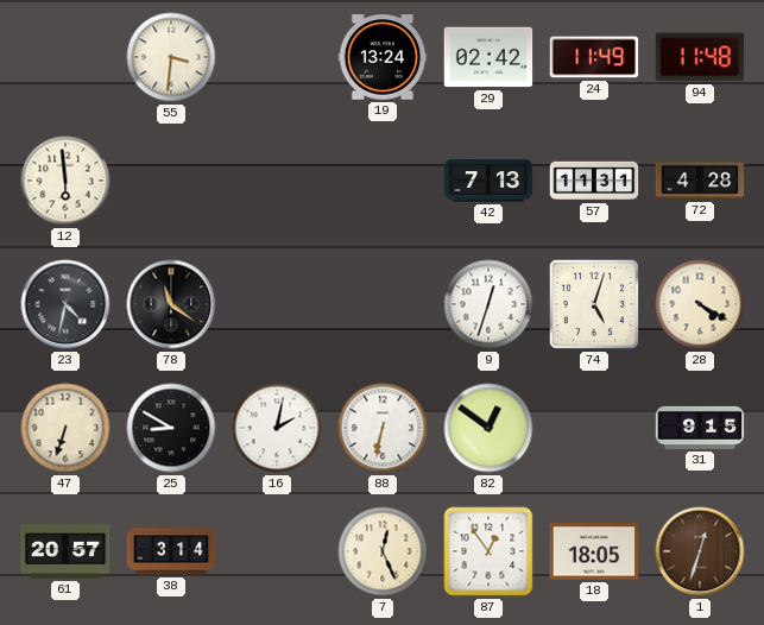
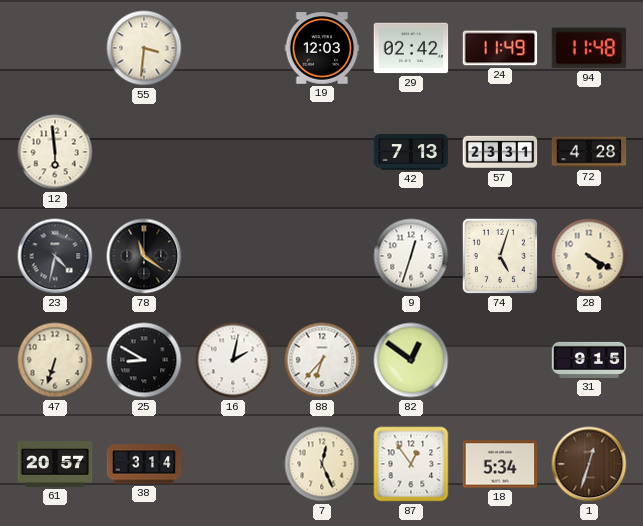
19: 13:24 -> 12:03 (322, 48)
57: 11:31 -> 23:31 (500, 152)
88: 6:32 -> 6:37 (322, 360)
18: 18:05 -> 5:34 (500, 464)
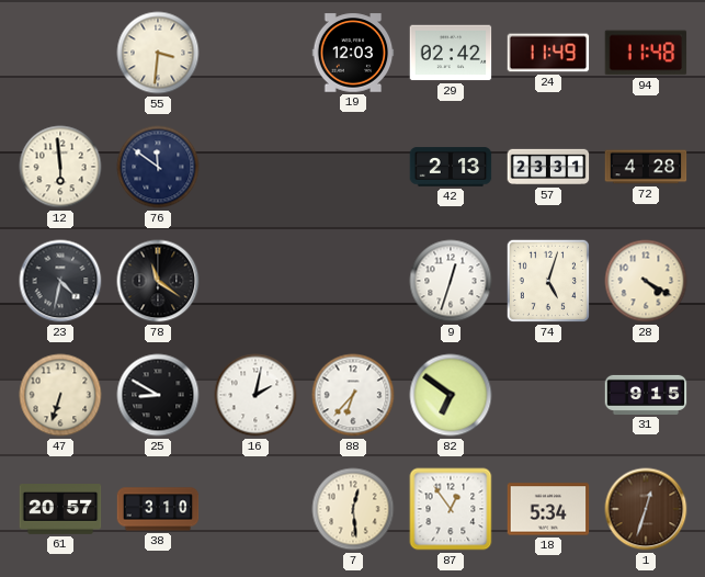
76: none -> 11:51 (158, 167)
42: 7:13 -> 2:13 (451, 167)
82: 12:51 -> 6:51 (451, 395)
38: 3:14 -> 3:10 (158, 509)
7: 12:26 -> 12:29 (353, 509)
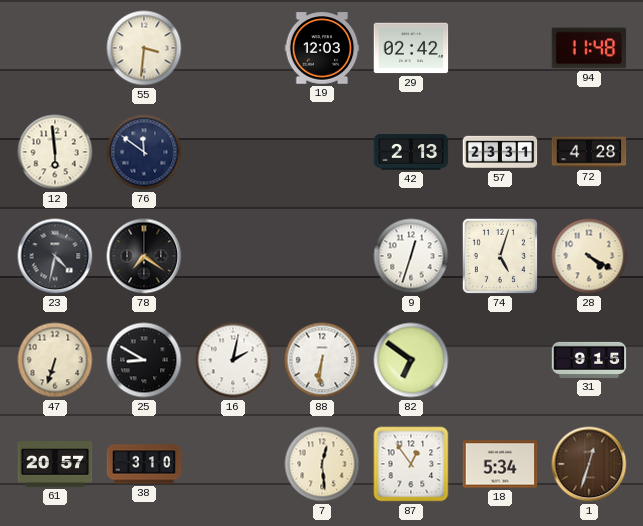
24: 11:49 -> none (548, 53)
78: 11:21 -> 7:21 (144, 256)
88: 6:37 -> 6:31 (322, 360)
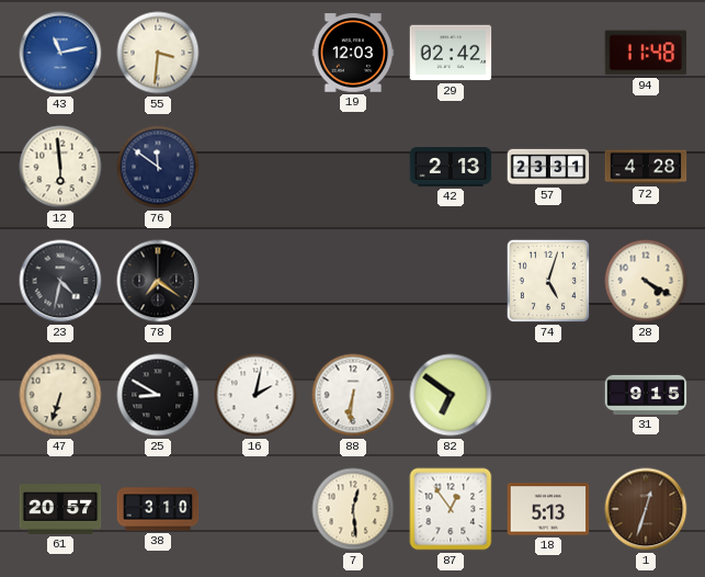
43: none -> 11:13 (60, 53)
9: 12:33 -> none (411, 256)
18: 5:34 -> 5:13 (548, 509)
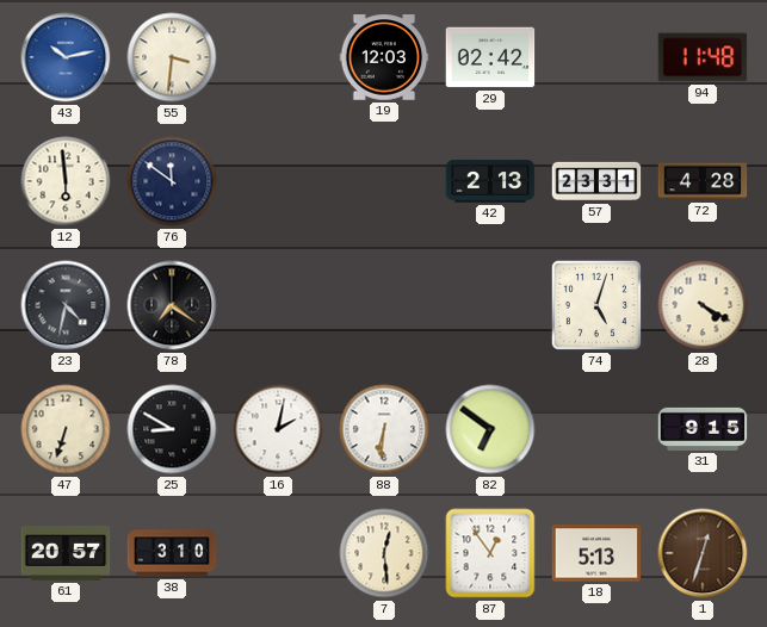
43: 11:13 -> 10:13 (66, 57)
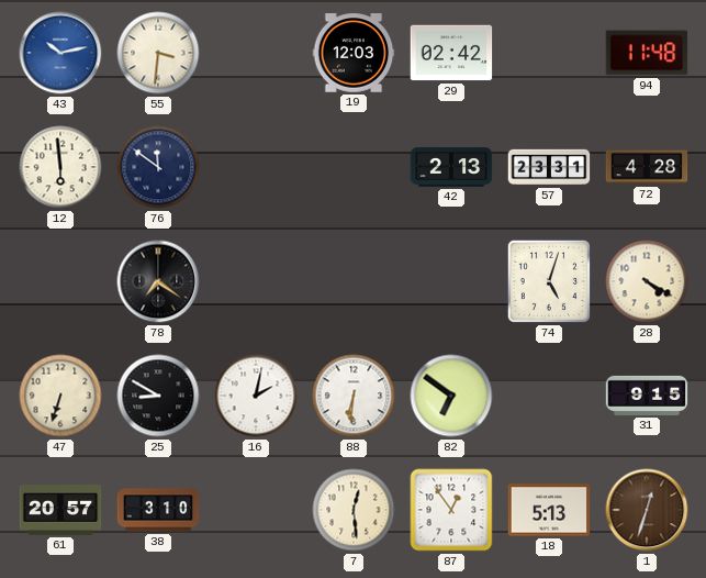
23: 4:32 -> none (66, 305)
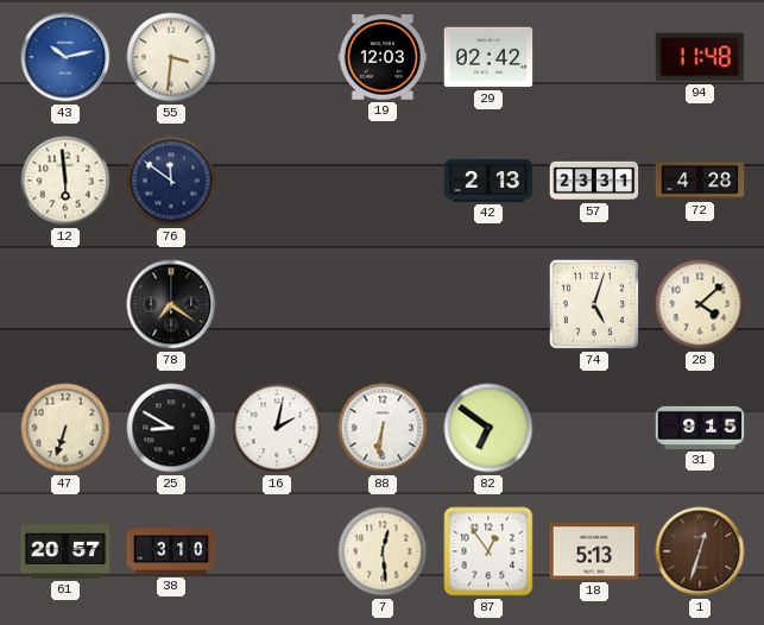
28: 4:20 -> 4:08 (700, 304)
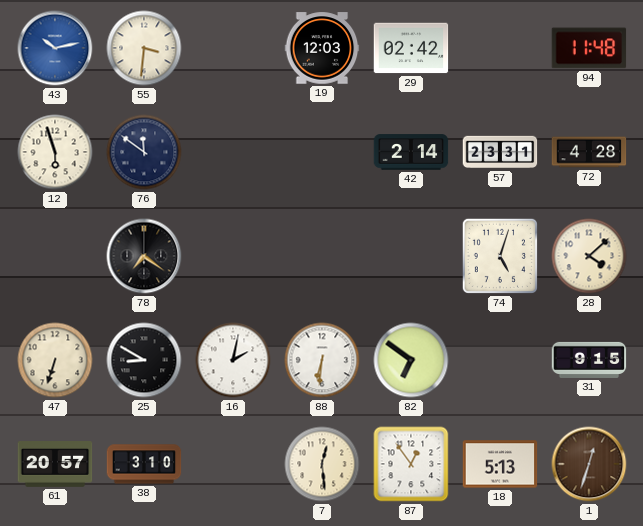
12: 5:59 -> 5:57 (55, 152)
42: 2:13 -> 2:14 (411, 152)
